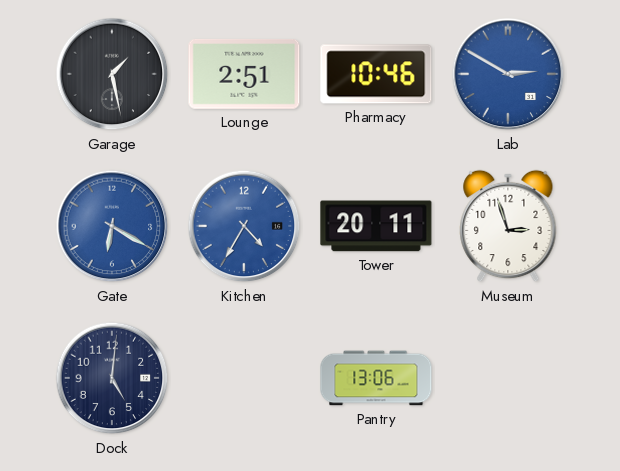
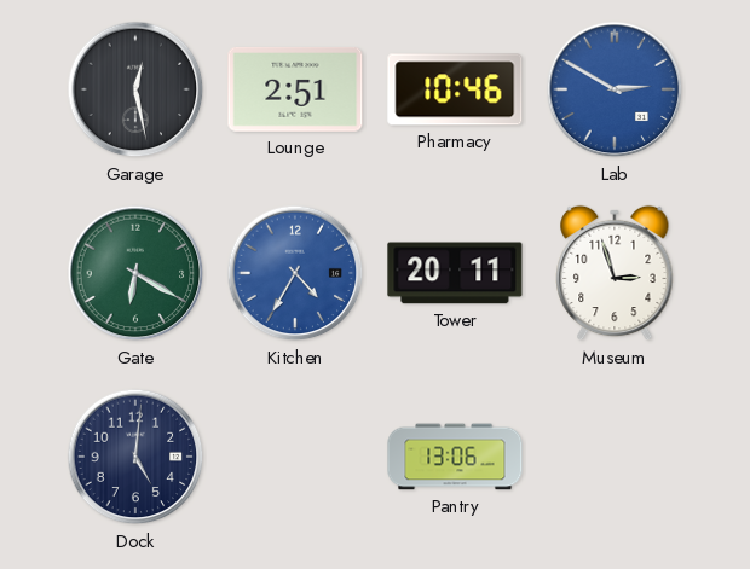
Garage: 1:28 -> 12:28 (135, 89)
Gate dial: blue -> green (135, 273)
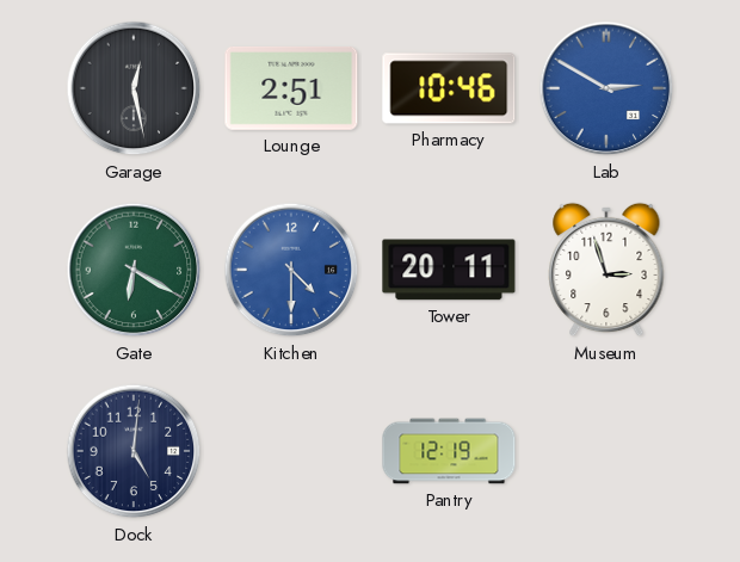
Kitchen: 4:35 -> 4:30 (291, 270)
Pantry: 13:06 -> 12:19 (449, 451)
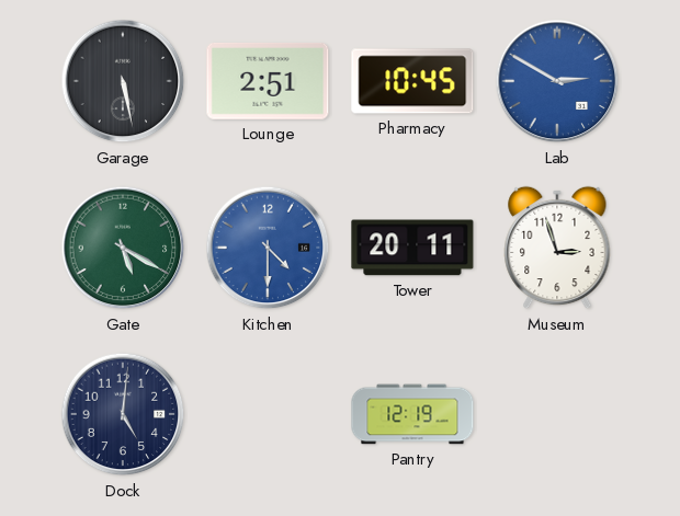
Garage: 12:28 -> 5:28 (123, 81)
Pharmacy: 10:46 -> 10:45 (412, 81)
Gate: 6:20 -> 5:20 (123, 248)
